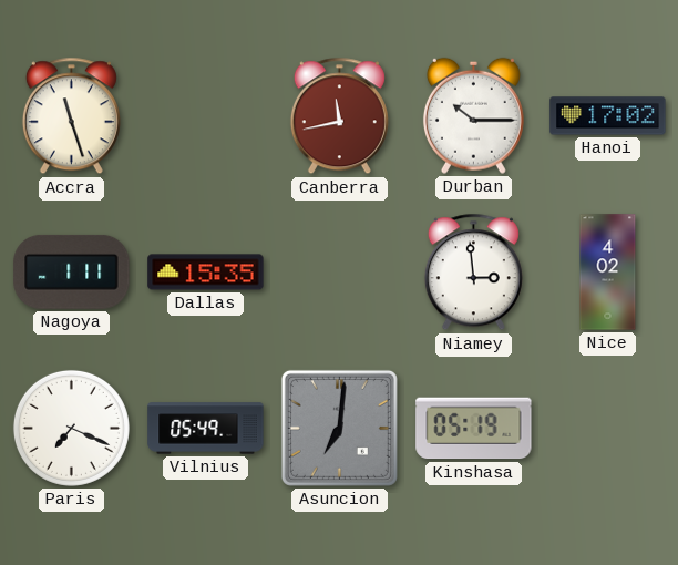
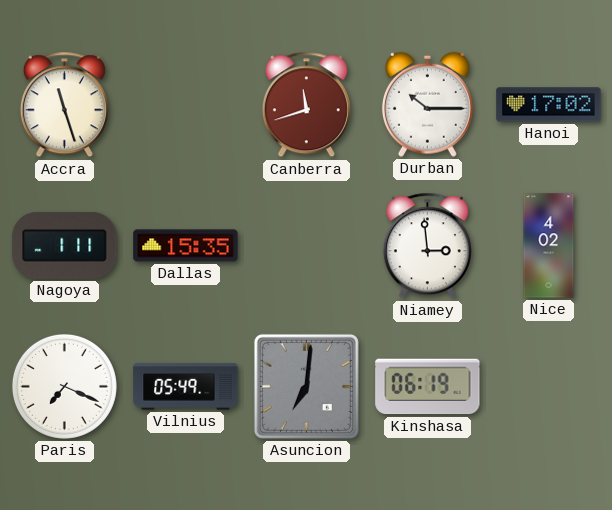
Canberra: 11:43 -> 11:42 (306, 105)
Kinshasa: 05:19 -> 06:19 (428, 387)
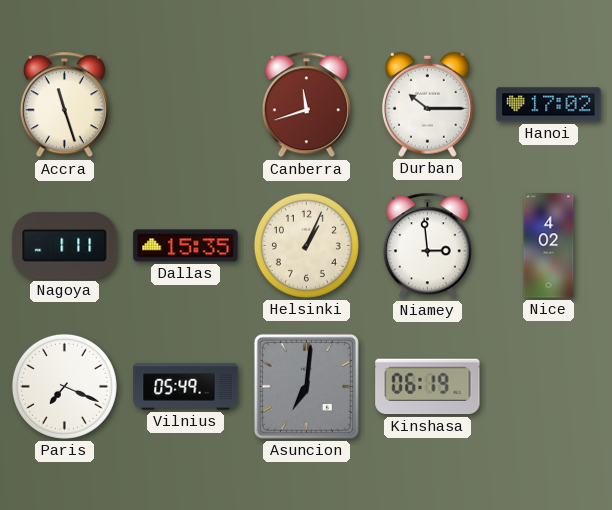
Helsinki: none -> 1:04 (306, 245)
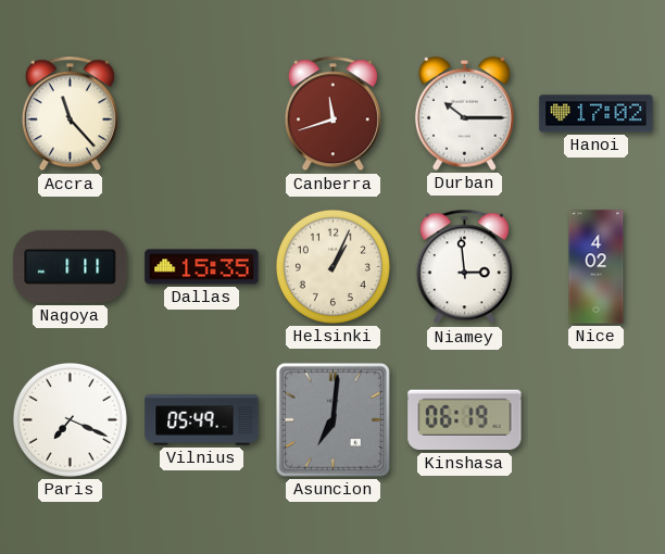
Accra: 11:27 -> 11:23 (70, 114)
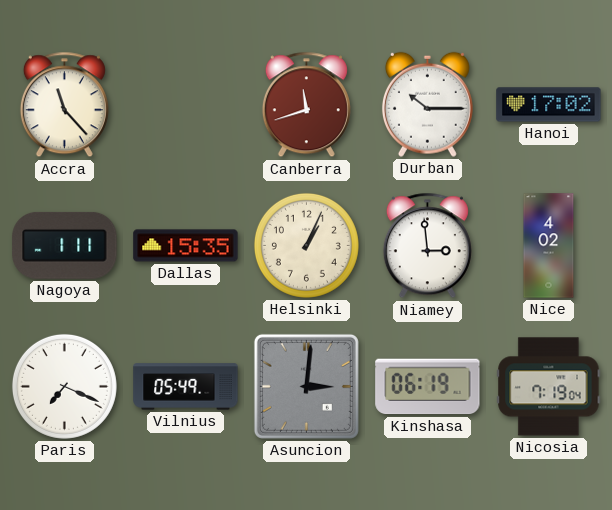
Asuncion: 7:01 -> 3:01 (306, 386)
Nicosia: none -> 7:19 (549, 387)
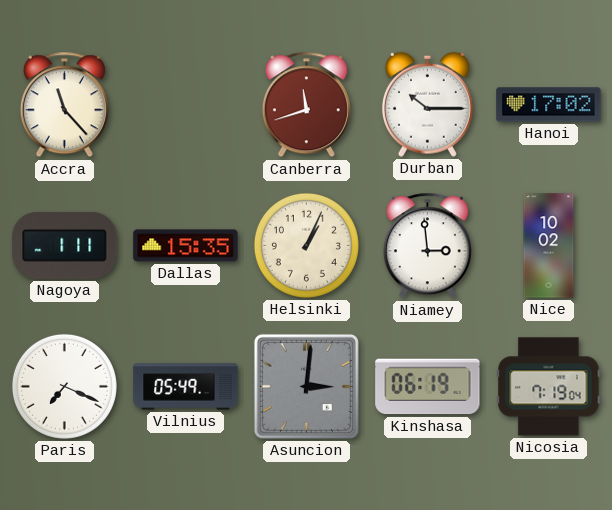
Nice: 4:02 -> 10:02 (549, 246)
